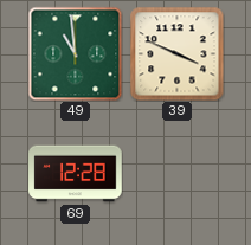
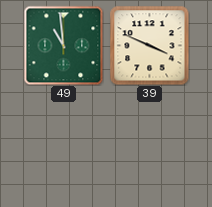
69: 12:28 -> none (76, 174)
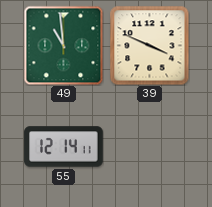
55: none -> 12:14 (64, 147)
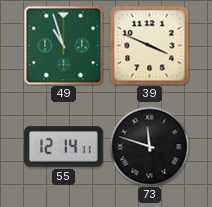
49: 10:59 -> 10:57 (63, 45)
73: none -> 11:48 (149, 146)
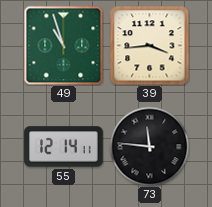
39: 3:49 -> 3:44 (149, 45)
73: 11:48 -> 11:46 (149, 146)
